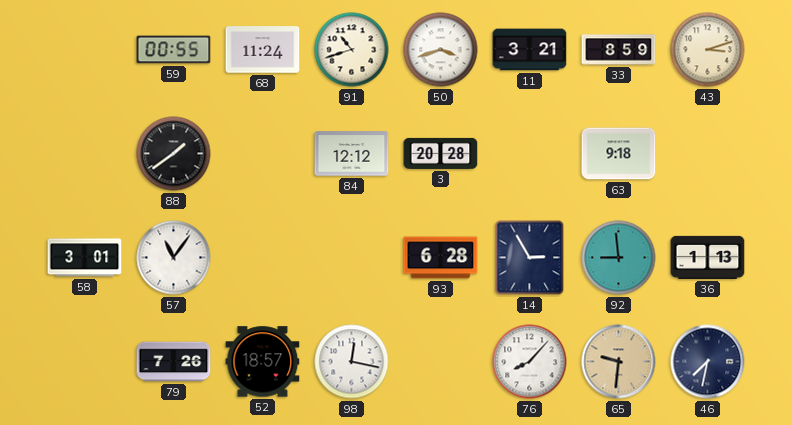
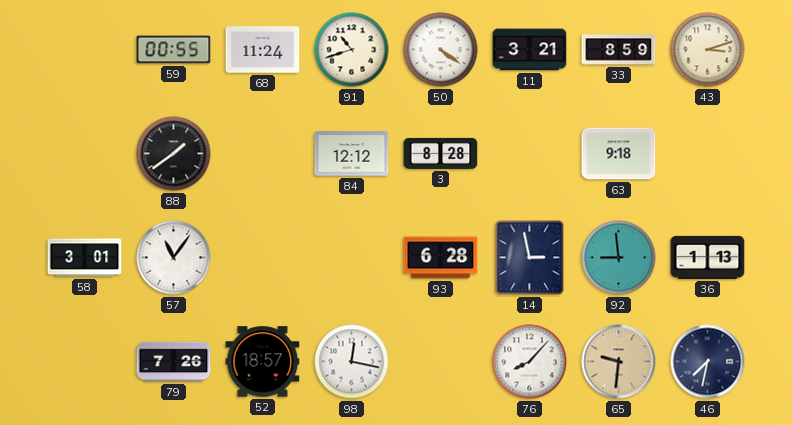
50: 3:42 -> 4:21 (441, 50)
3: 20:28 -> 8:28 (441, 153)
14: 2:55 -> 2:58 (530, 258)
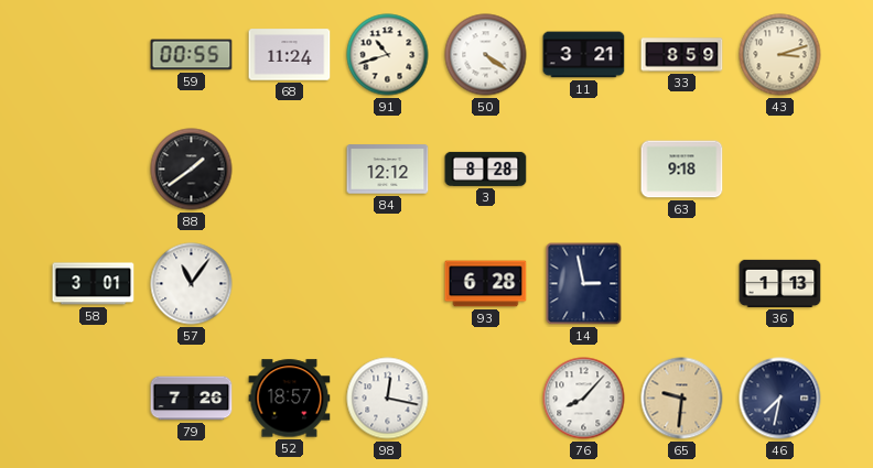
92: 8:59 -> none (619, 258)
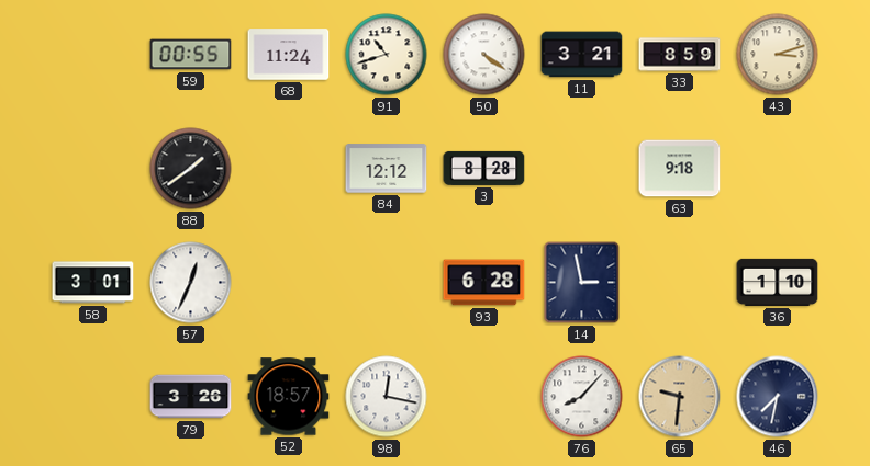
57: 11:06 -> 12:34 (191, 283)
36: 1:13 -> 1:10 (778, 282)
79: 7:26 -> 3:26 (191, 397)
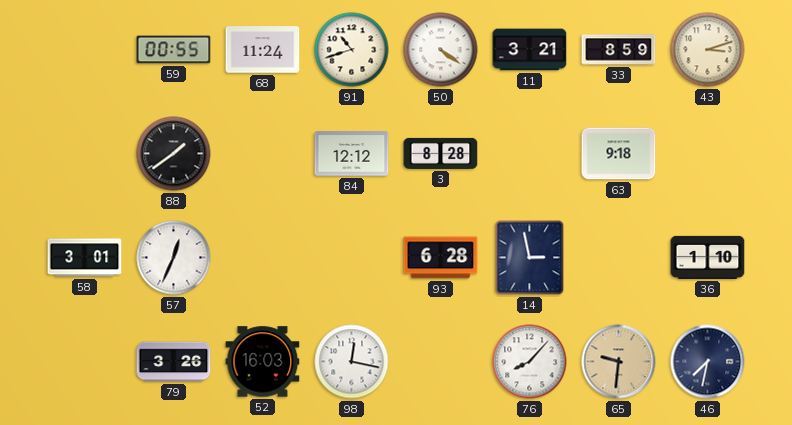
52: 18:57 -> 16:03 (263, 362)
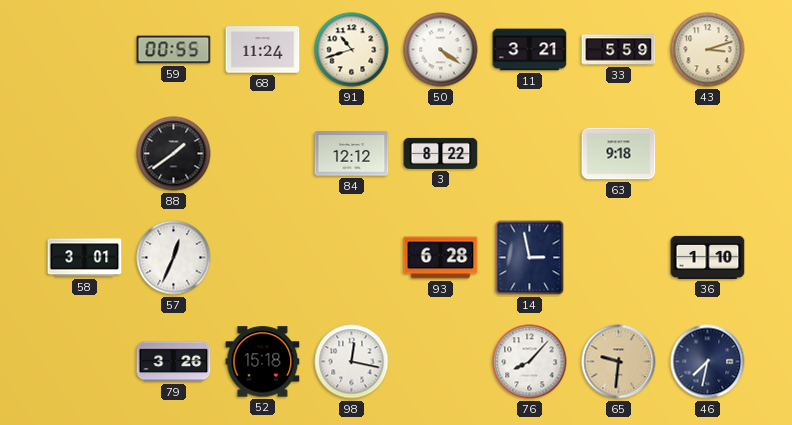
33: 8:59 -> 5:59 (619, 50)
3: 8:28 -> 8:22 (441, 153)
52: 16:03 -> 15:18 (263, 362)
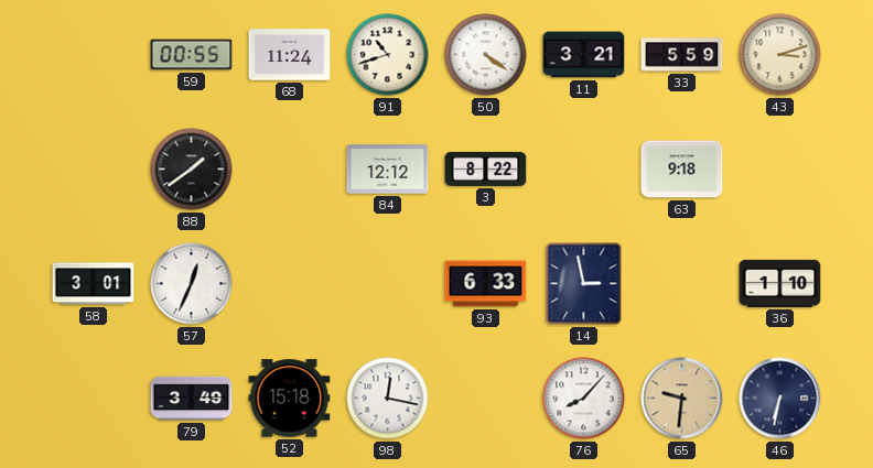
93: 6:28 -> 6:33 (486, 284)
79: 3:26 -> 3:49 (192, 399)
46: 7:32 -> 6:32 (780, 399)
